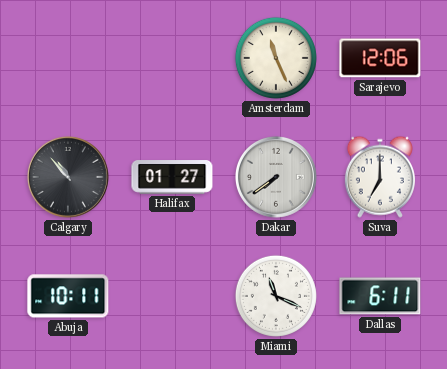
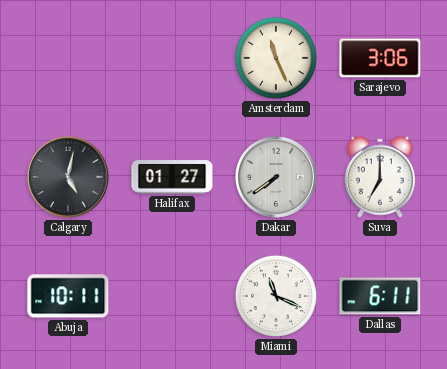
Sarajevo: 12:06 -> 3:06 (380, 58)
Calgary: 10:53 -> 5:02 (68, 177)
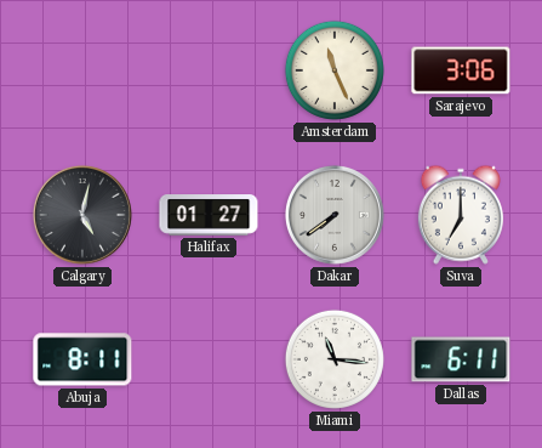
Abuja: 10:11 -> 8:11 (82, 359)
Miami: 11:19 -> 11:16 (335, 359)
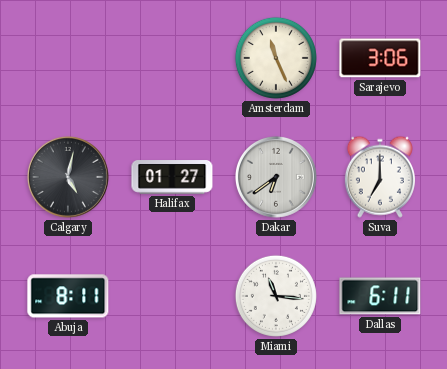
Dakar: 7:39 -> 6:39 (276, 177)
